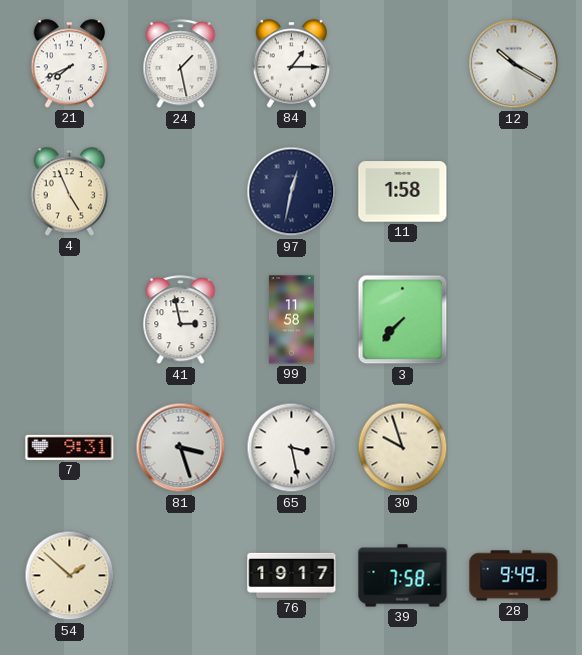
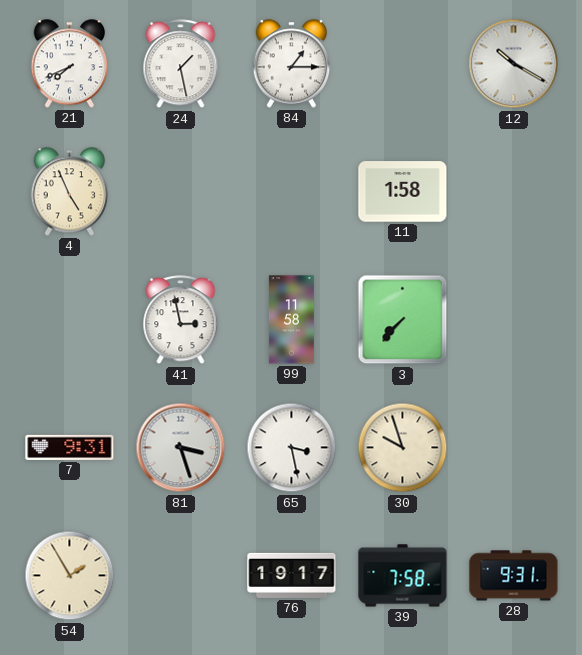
97: 12:32 -> none (292, 192)
54: 1:52 -> 1:55 (70, 576)
28: 9:49 -> 9:31 (514, 576)
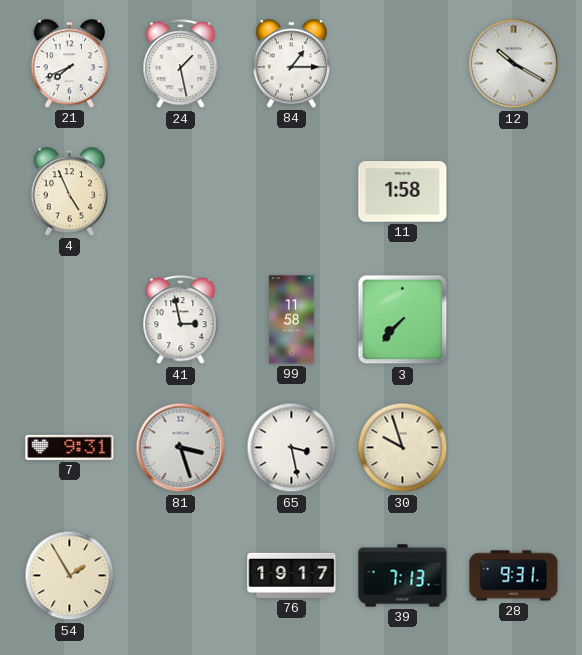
39: 7:58 -> 7:13 (403, 576)
